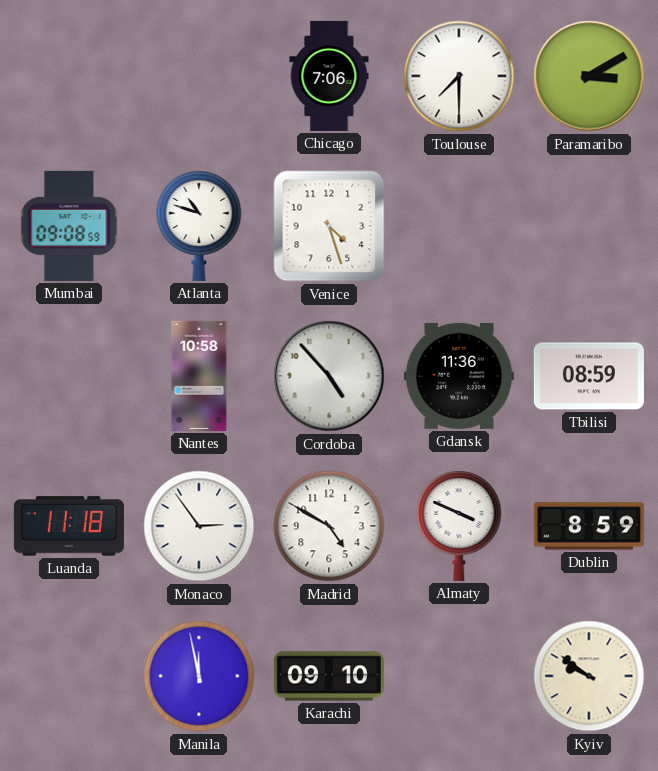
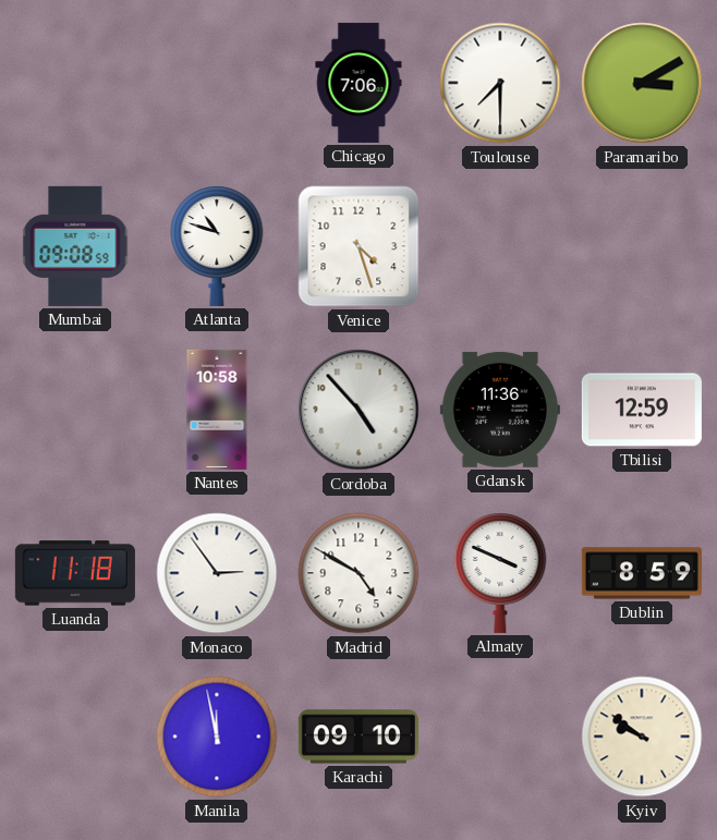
Tbilisi: 08:59 -> 12:59 (642, 410)
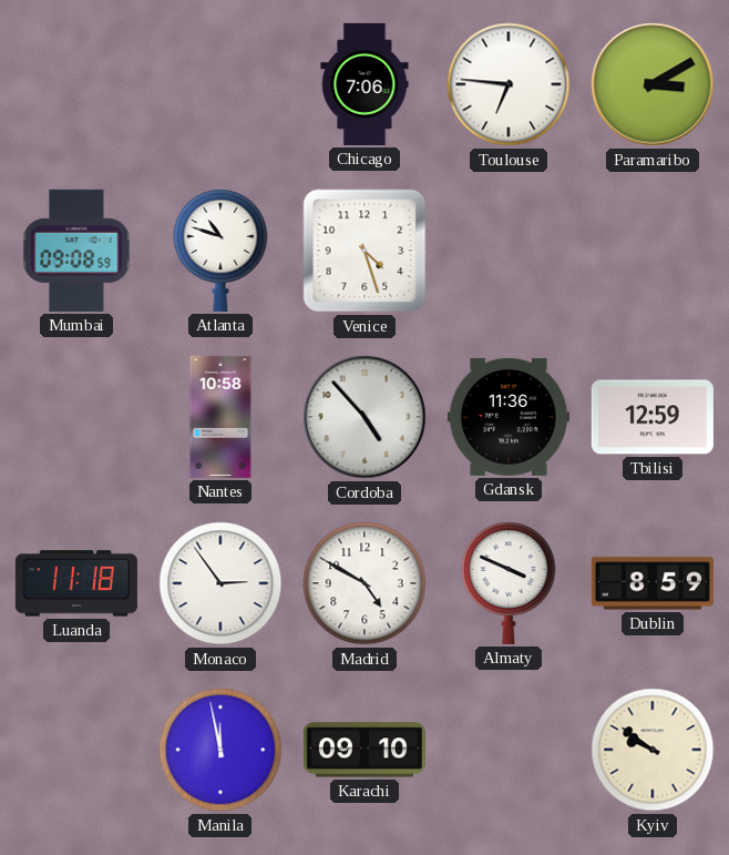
Toulouse: 7:30 -> 6:46 (509, 84)
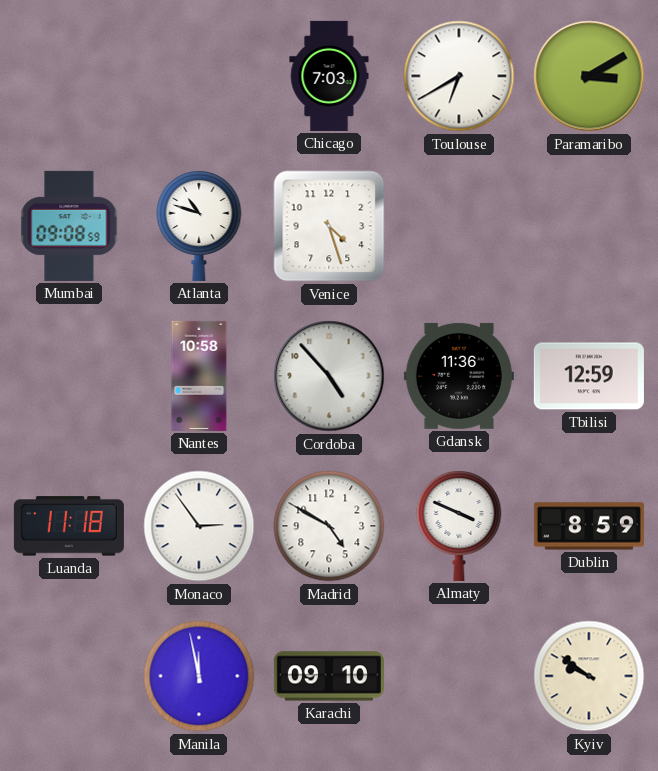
Chicago: 7:06 -> 7:03 (329, 76)
Toulouse: 6:46 -> 6:40 (459, 76)
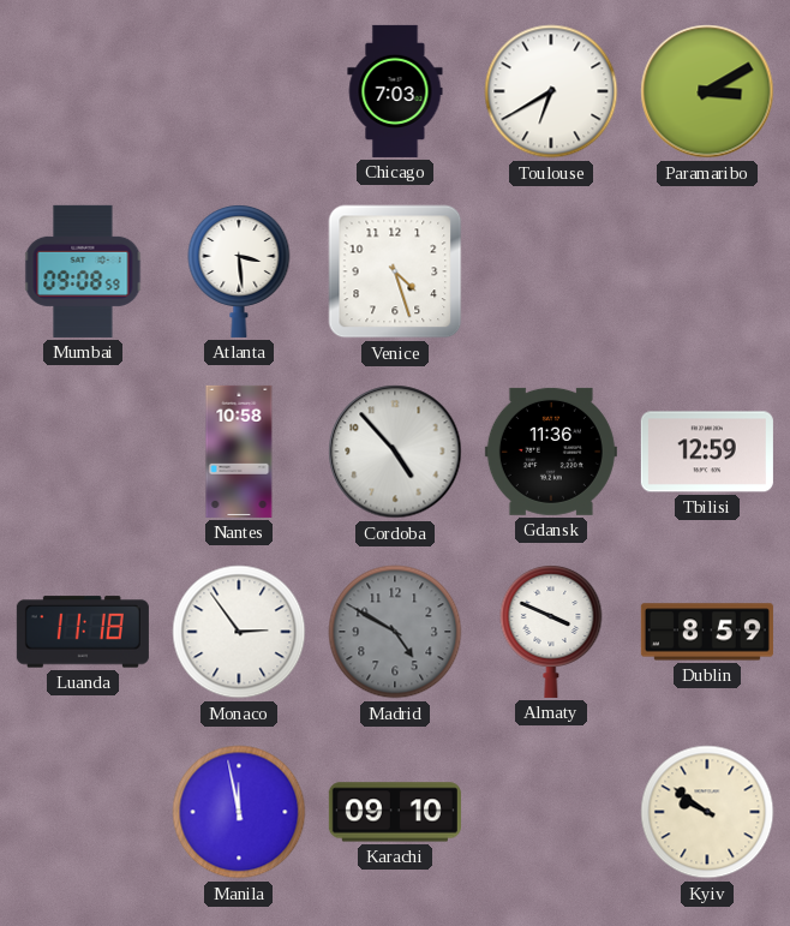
Atlanta: 10:48 -> 3:29 (239, 271)
Madrid dial: white -> grey (395, 632)
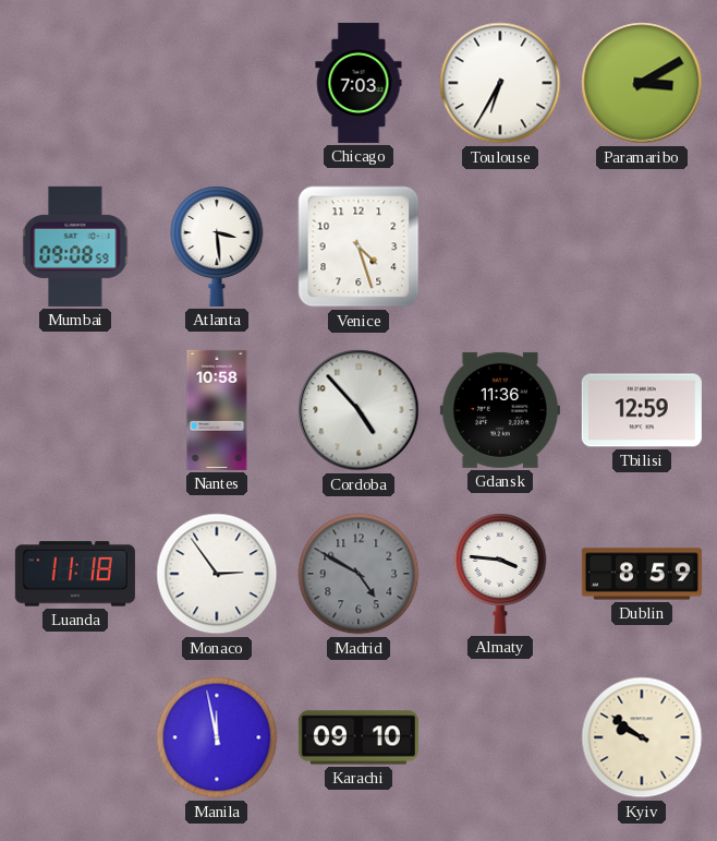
Toulouse: 6:40 -> 6:35 (500, 83)
Almaty: 3:49 -> 3:46 (500, 574)
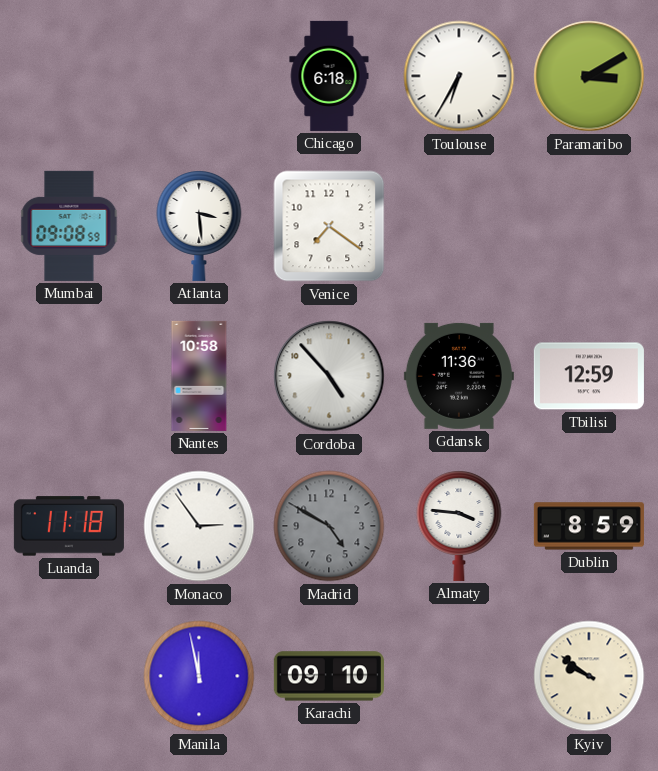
Chicago: 7:03 -> 6:18 (329, 76)
Venice: 4:27 -> 7:21 (329, 226)
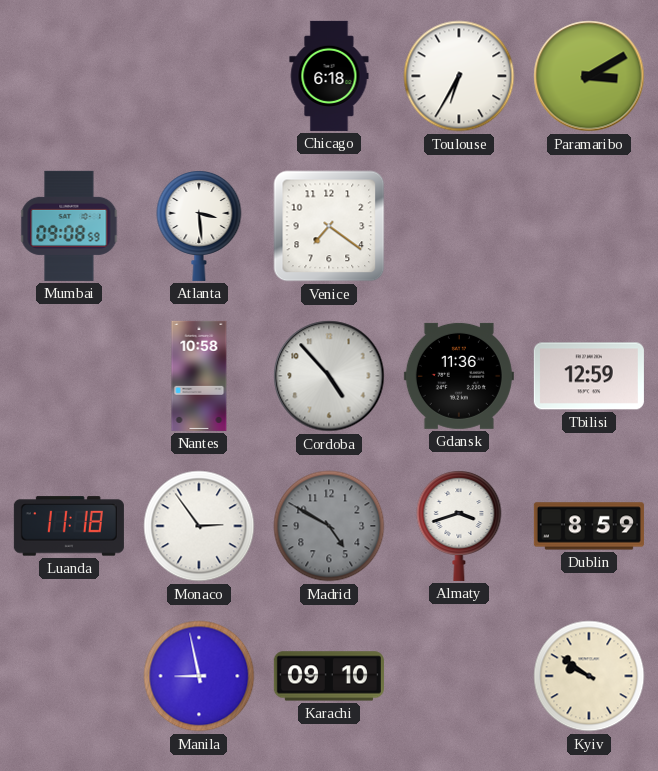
Almaty: 3:46 -> 3:42 (459, 526)
Manila: 11:58 -> 8:58 (199, 676)
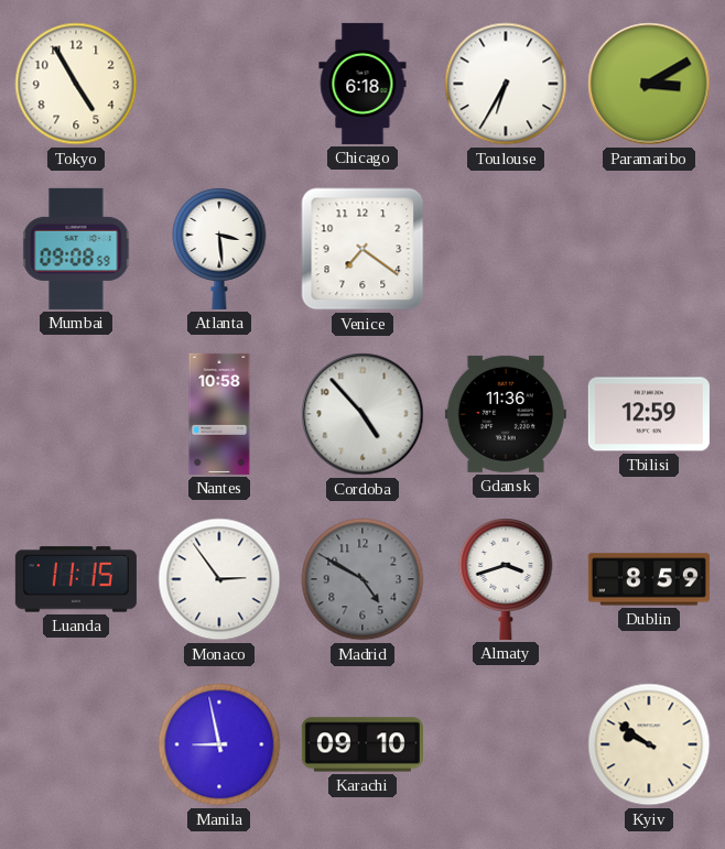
Tokyo: none -> 4:55 (76, 84)
Luanda: 11:18 -> 11:15 (76, 579)
